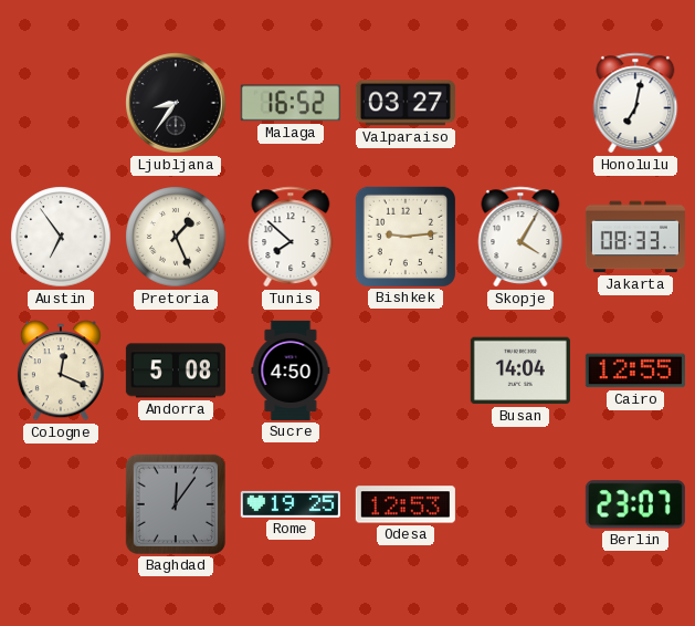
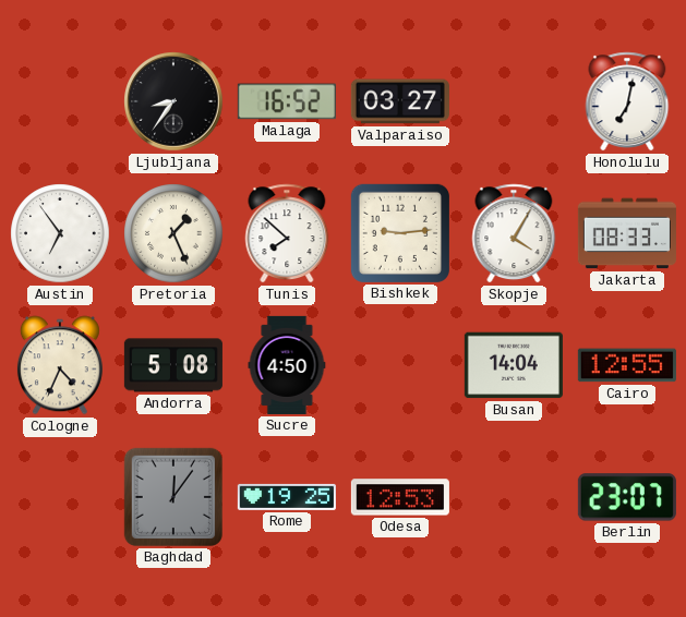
Cologne: 12:19 -> 4:34 (60, 365)
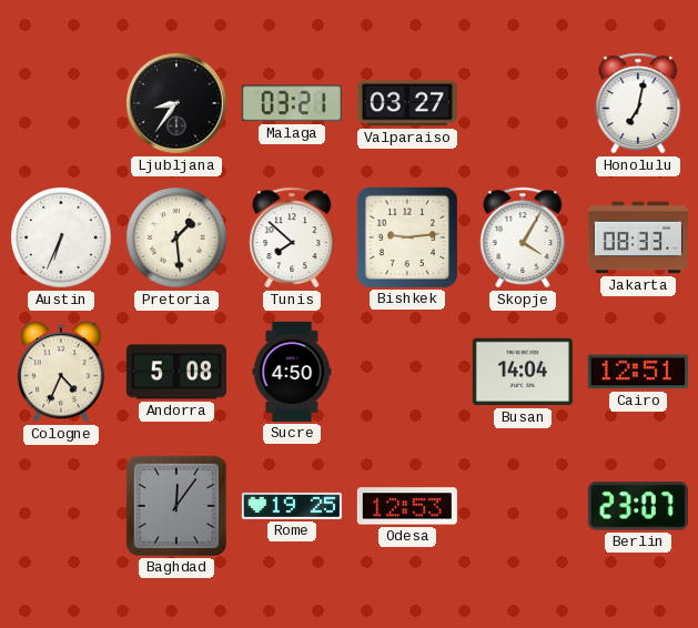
Malaga: 16:52 -> 03:21 (292, 103)
Austin: 6:54 -> 6:34 (61, 237)
Pretoria: 1:26 -> 1:29 (176, 237)
Cairo: 12:55 -> 12:51 (638, 372)
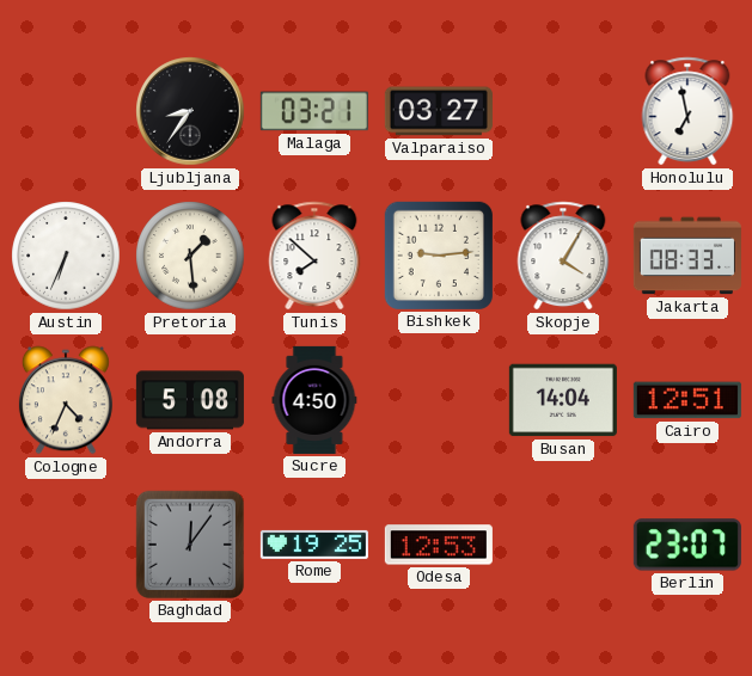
Honolulu: 7:02 -> 6:58 (687, 111)
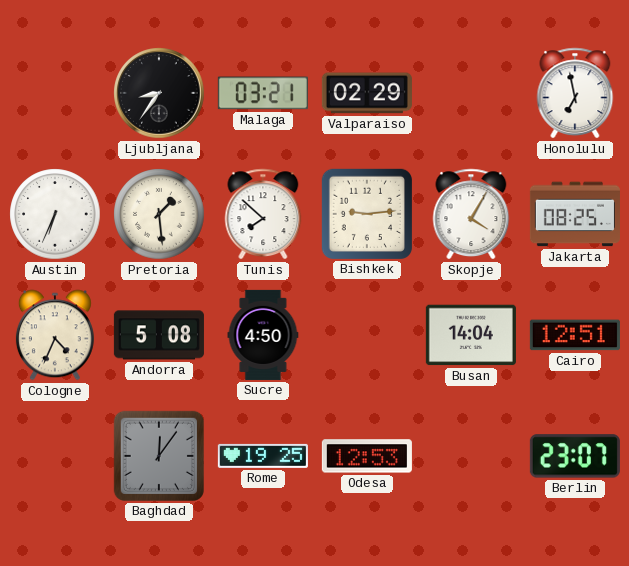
Valparaiso: 03:27 -> 02:29 (367, 93)
Jakarta: 08:33 -> 08:25 (575, 214)
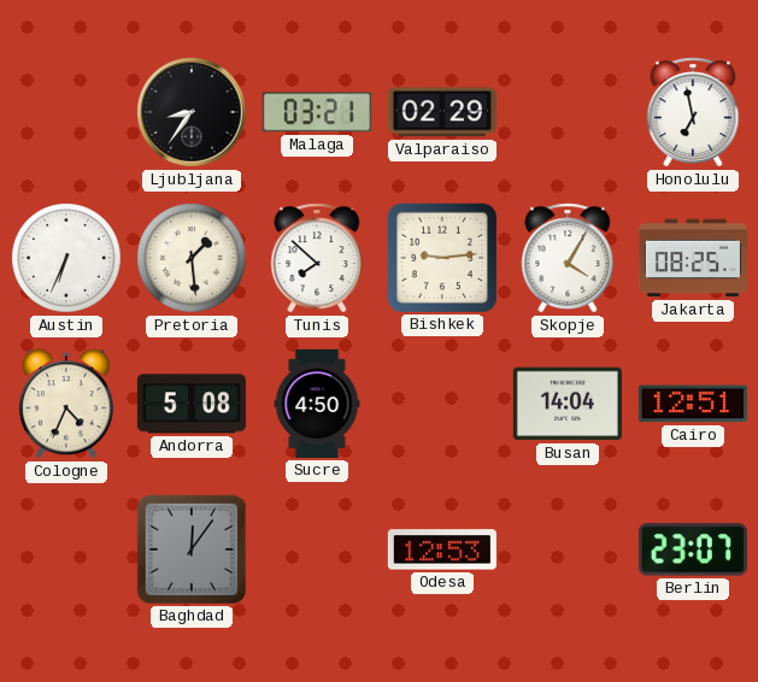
Rome: 19:25 -> none (263, 456)
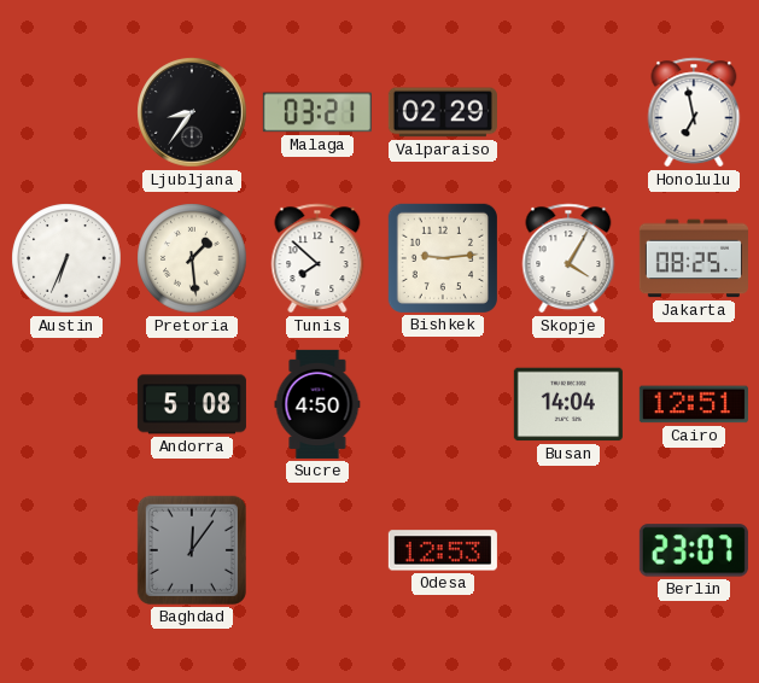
Cologne: 4:34 -> none (66, 404)
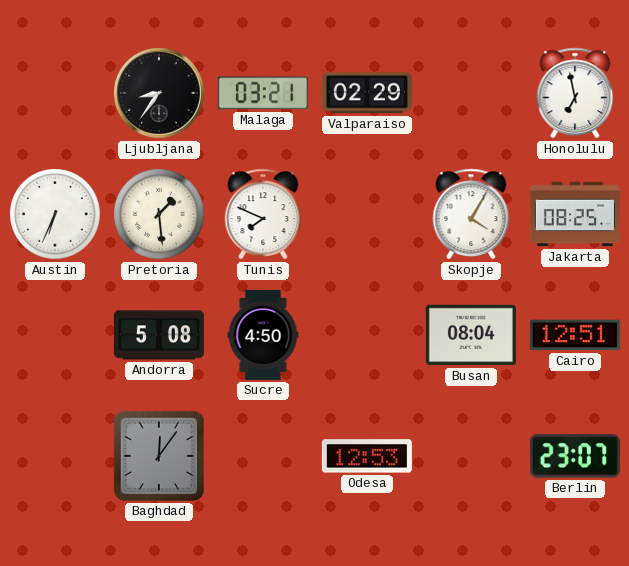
Tunis: 7:52 -> 7:49 (263, 214)
Bishkek: 9:14 -> none (443, 258)
Busan: 14:04 -> 08:04 (471, 335)
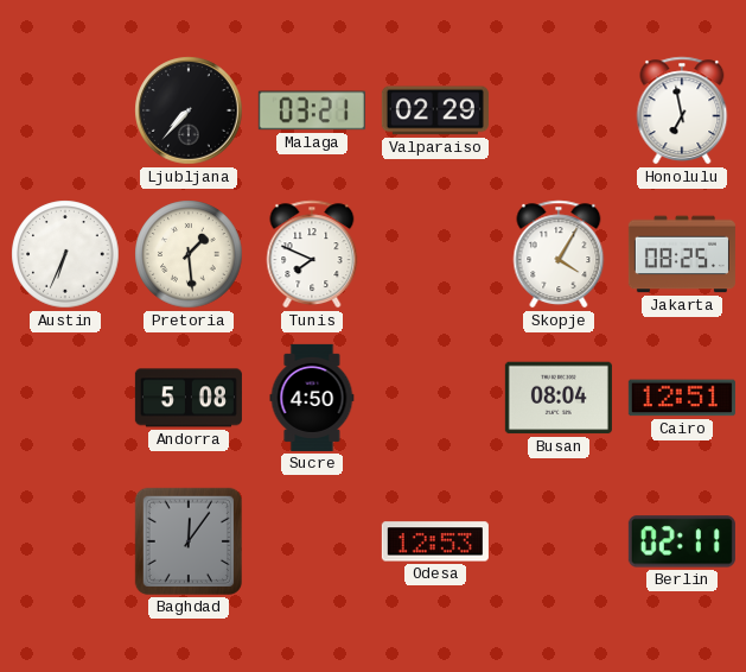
Ljubljana: 8:36 -> 7:37 (189, 110)
Berlin: 23:07 -> 02:11 (682, 541)
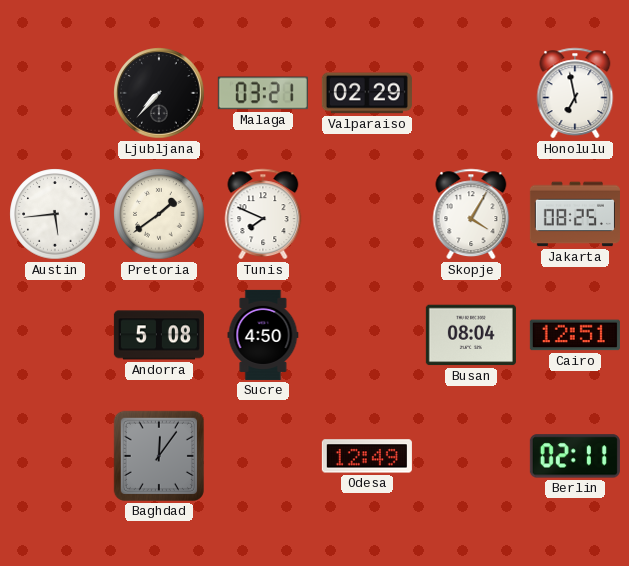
Austin: 6:34 -> 5:44 (55, 214)
Pretoria: 1:29 -> 1:39 (159, 214)
Odesa: 12:53 -> 12:49 (367, 456)
